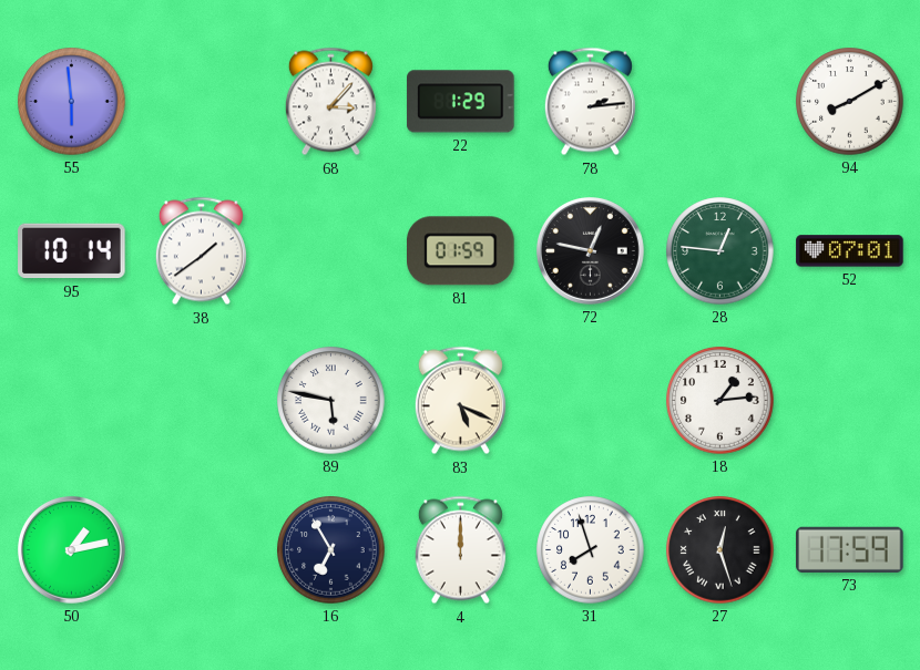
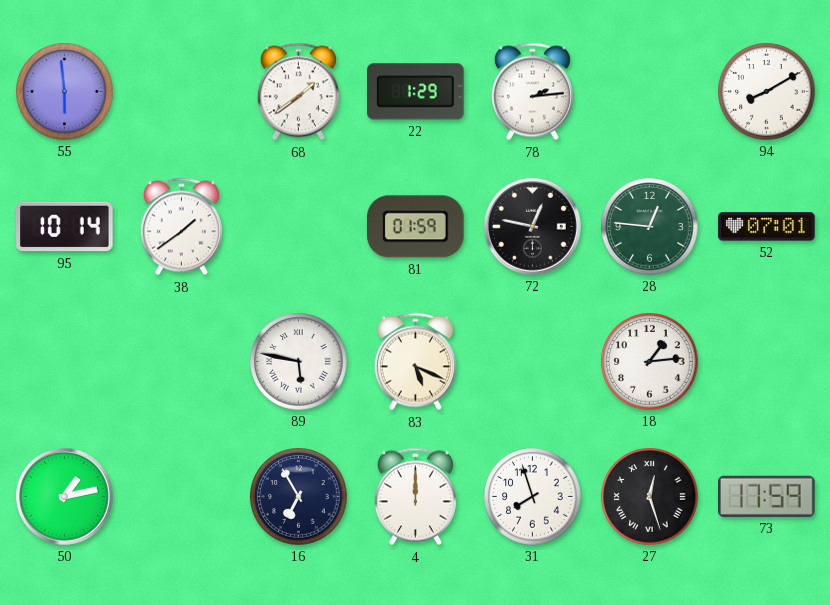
68: 3:07 -> 1:39 (298, 92)
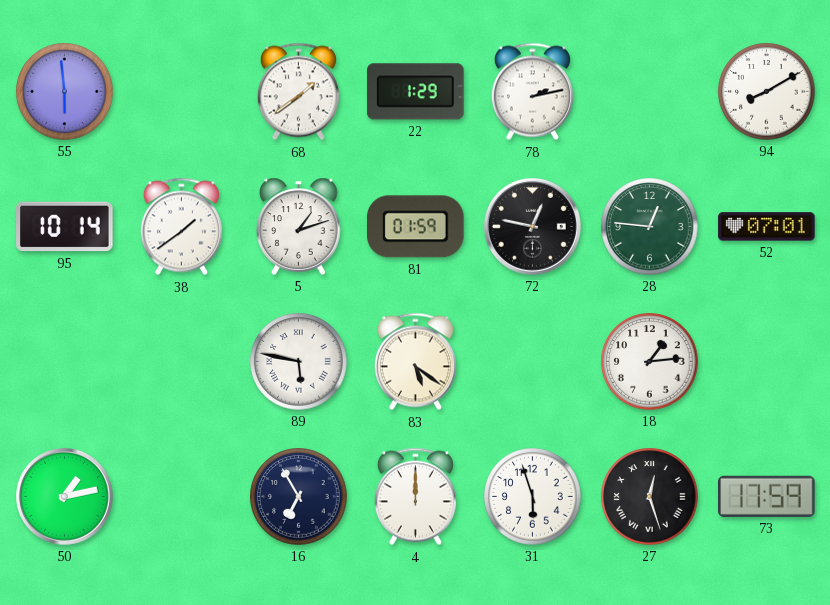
78: 2:14 -> 2:13 (532, 92)
5: none -> 1:12 (299, 226)
83: 5:19 -> 5:21 (415, 362)
31: 7:57 -> 5:57 (533, 497)
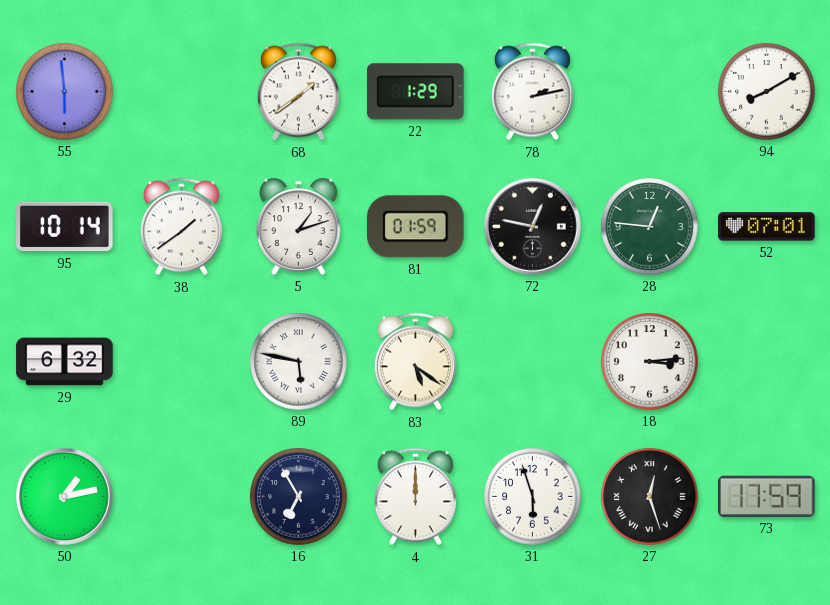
29: none -> 6:32 (65, 362)
18: 1:14 -> 3:14 (650, 362)
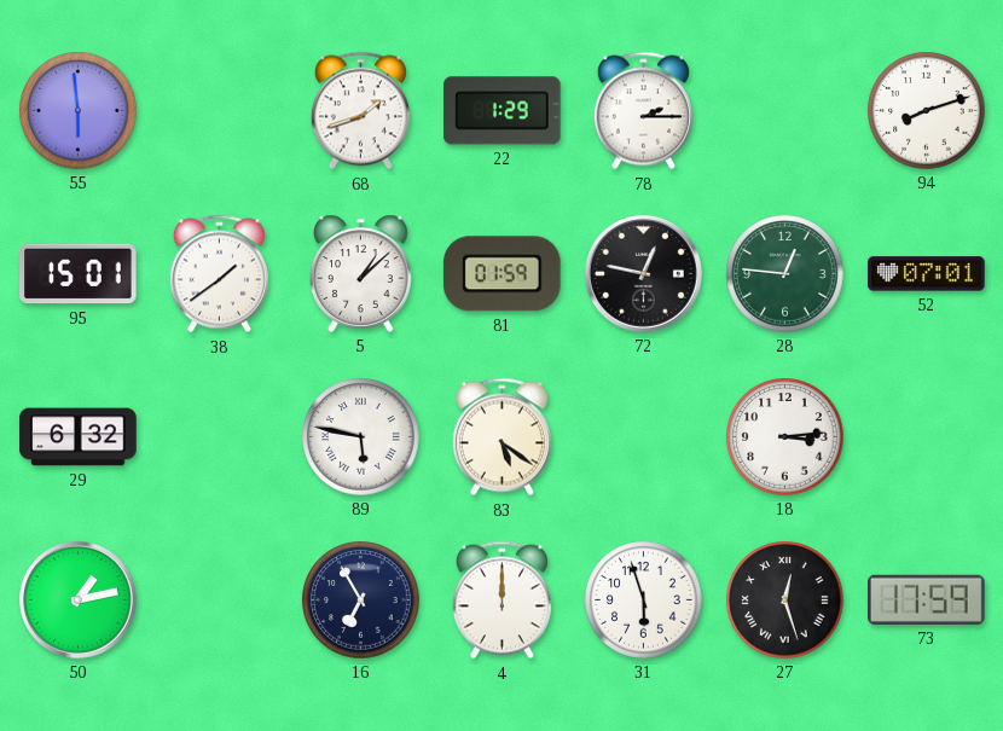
68: 1:39 -> 1:42 (360, 111)
78: 2:13 -> 2:15 (643, 111)
94: 8:10 -> 8:12 (927, 111)
95: 10:14 -> 15:01 (79, 274)
5: 1:12 -> 1:08 (361, 273)
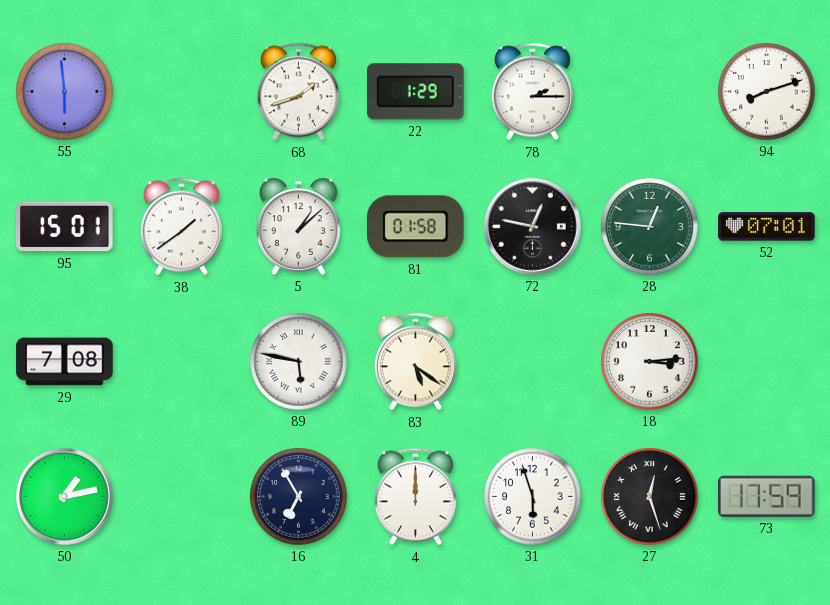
81: 01:59 -> 01:58 (416, 227)
29: 6:32 -> 7:08 (65, 362)
